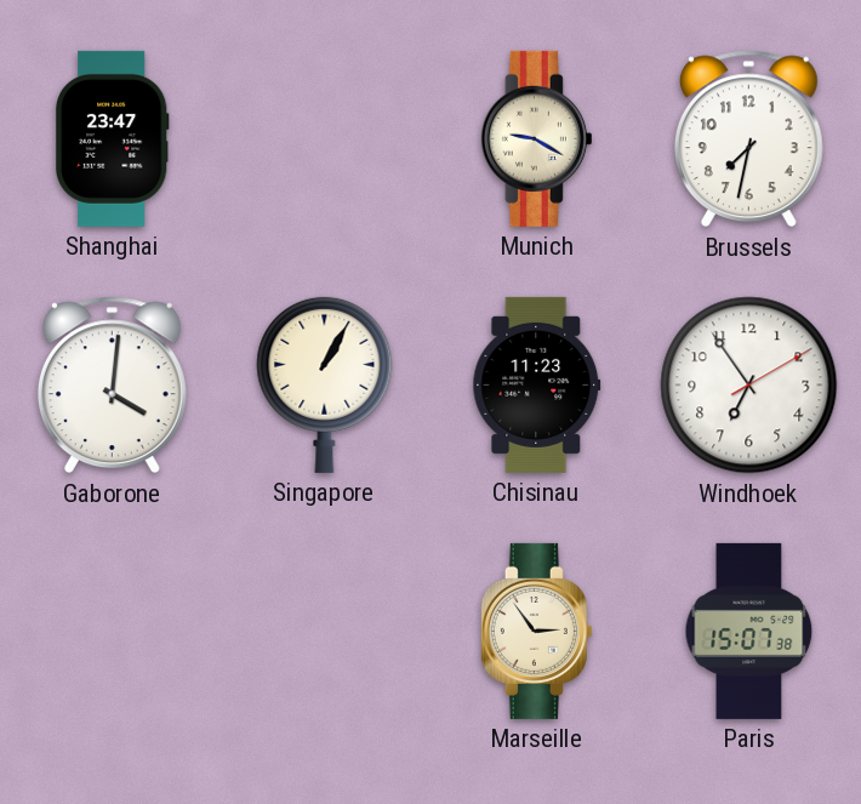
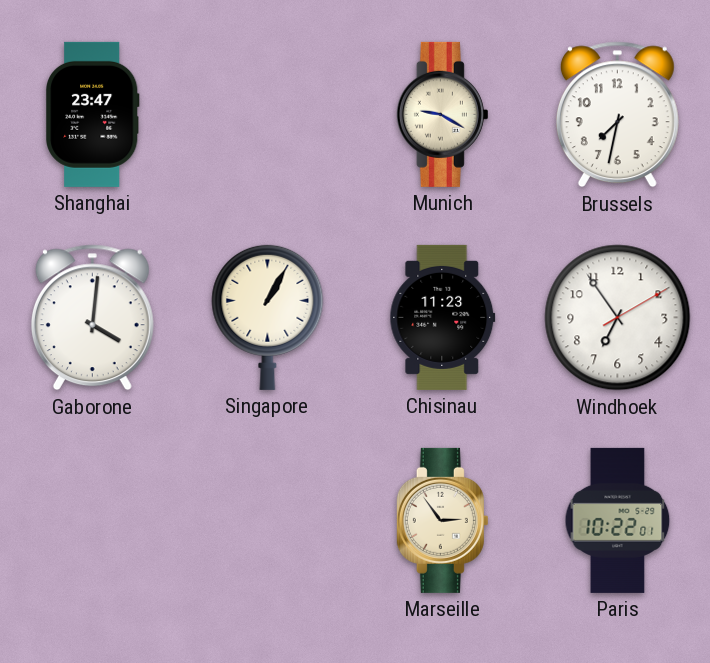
Paris: 15:07 -> 10:22 (618, 520)
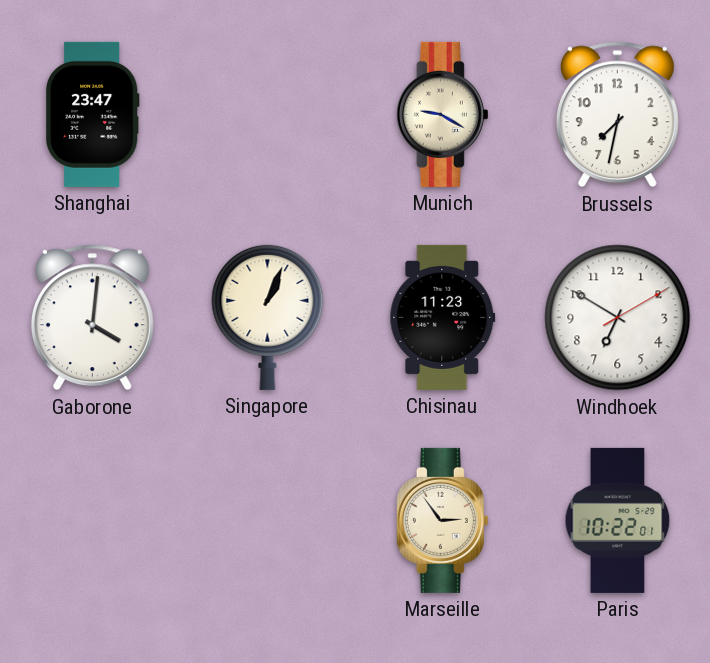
Singapore: 1:05 -> 1:04 (268, 317)
Windhoek: 6:54 -> 6:50 (618, 318)
